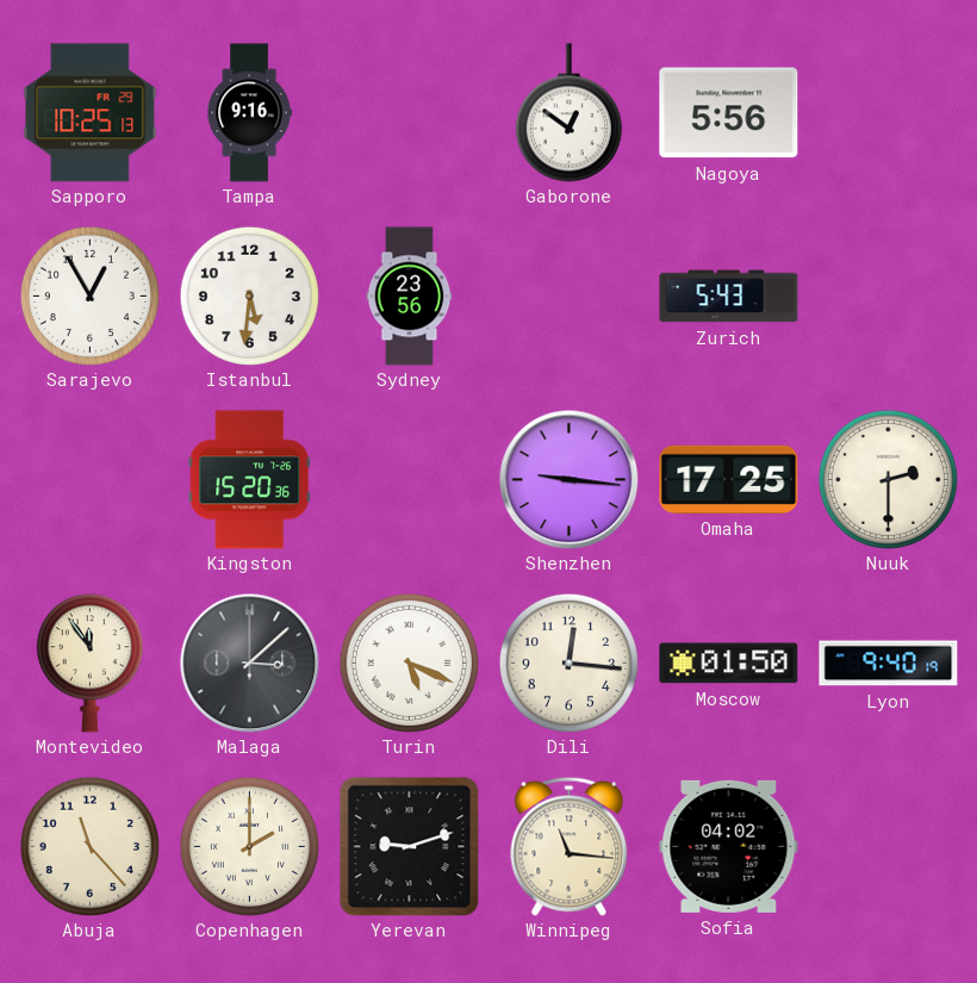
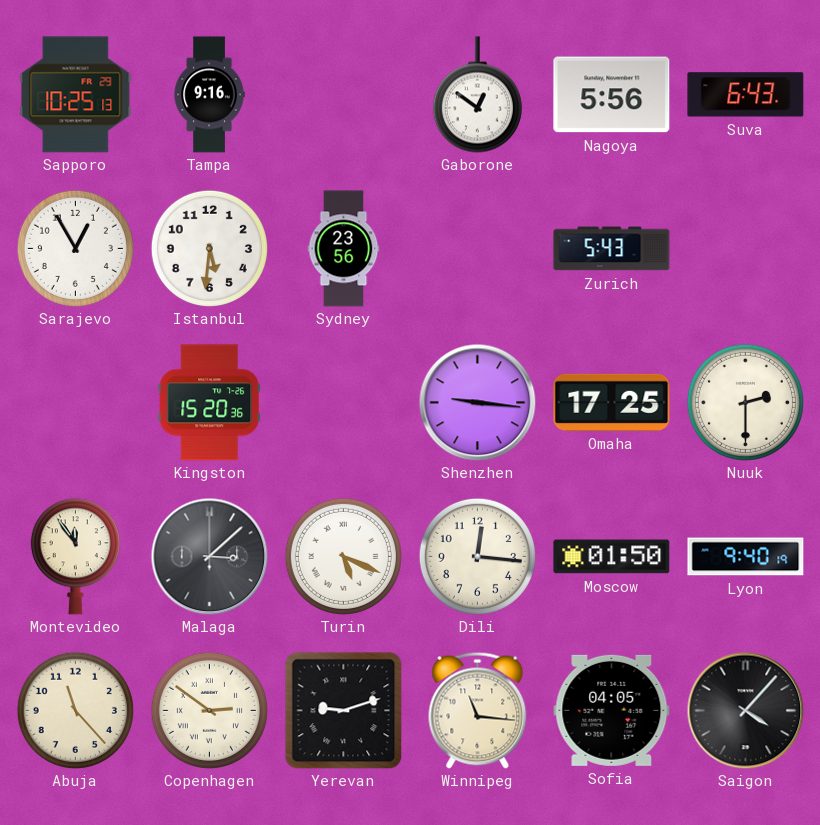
Suva: none -> 6:43 (746, 95)
Copenhagen: 2:00 -> 2:51 (209, 710)
Sofia: 04:02 -> 04:05 (612, 710)
Saigon: none -> 4:07 (745, 710)
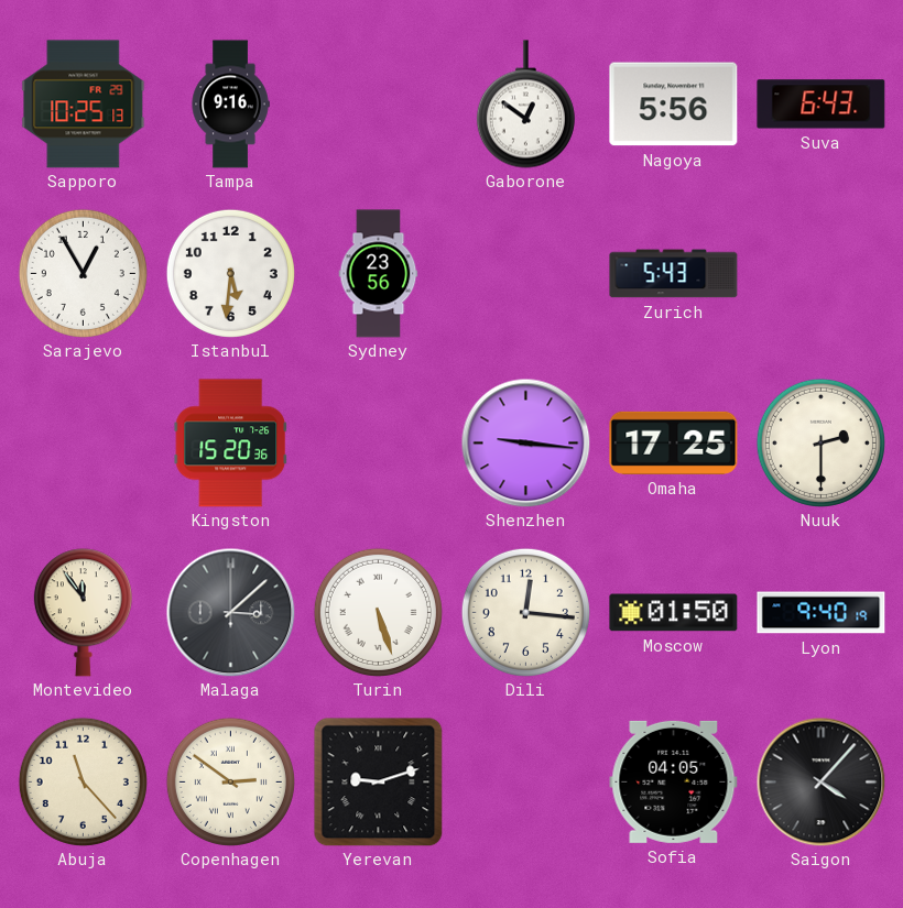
Turin: 5:19 -> 5:27 (378, 612)
Winnipeg: 11:16 -> none (478, 710)
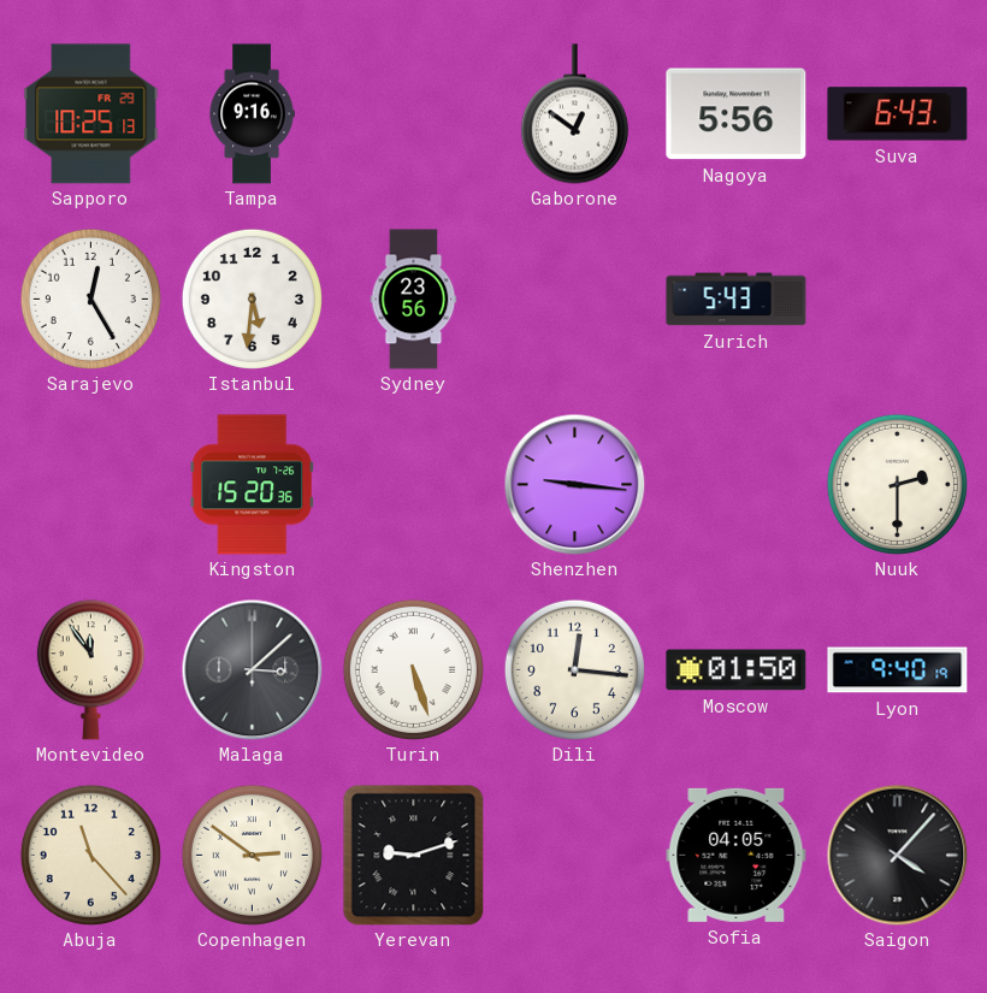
Sarajevo: 12:55 -> 12:25 (90, 299)
Omaha: 17:25 -> none (674, 442)
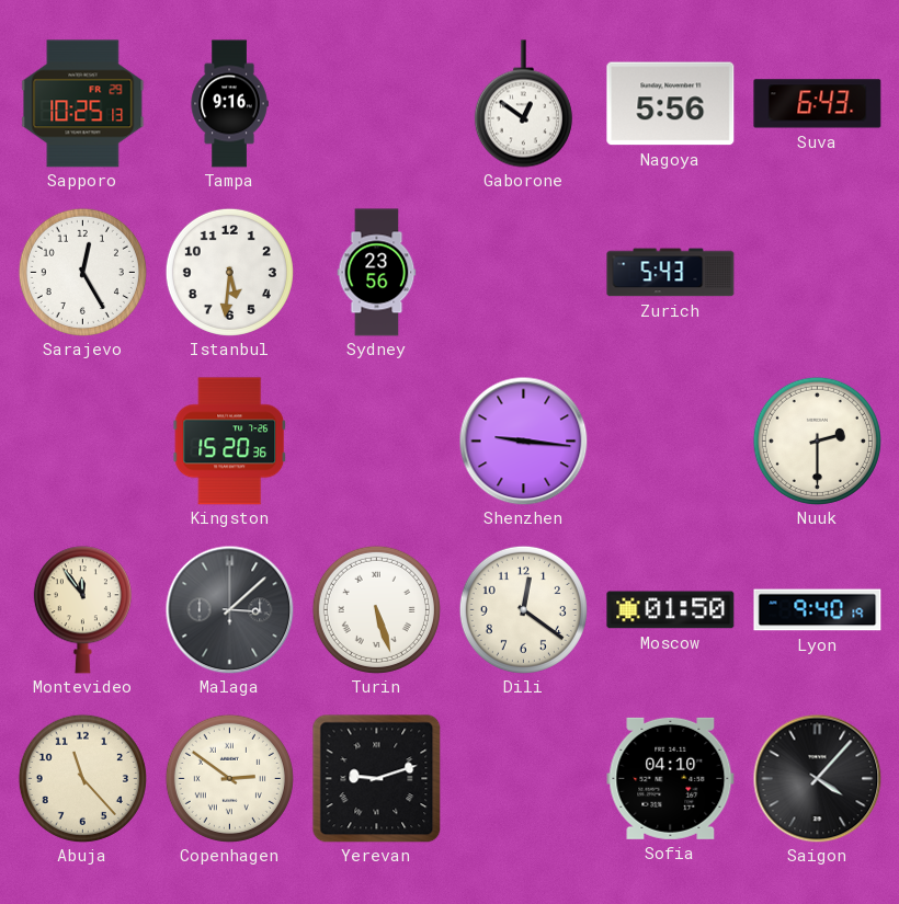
Dili: 12:16 -> 12:21 (523, 609)
Sofia: 04:05 -> 04:10 (671, 778)
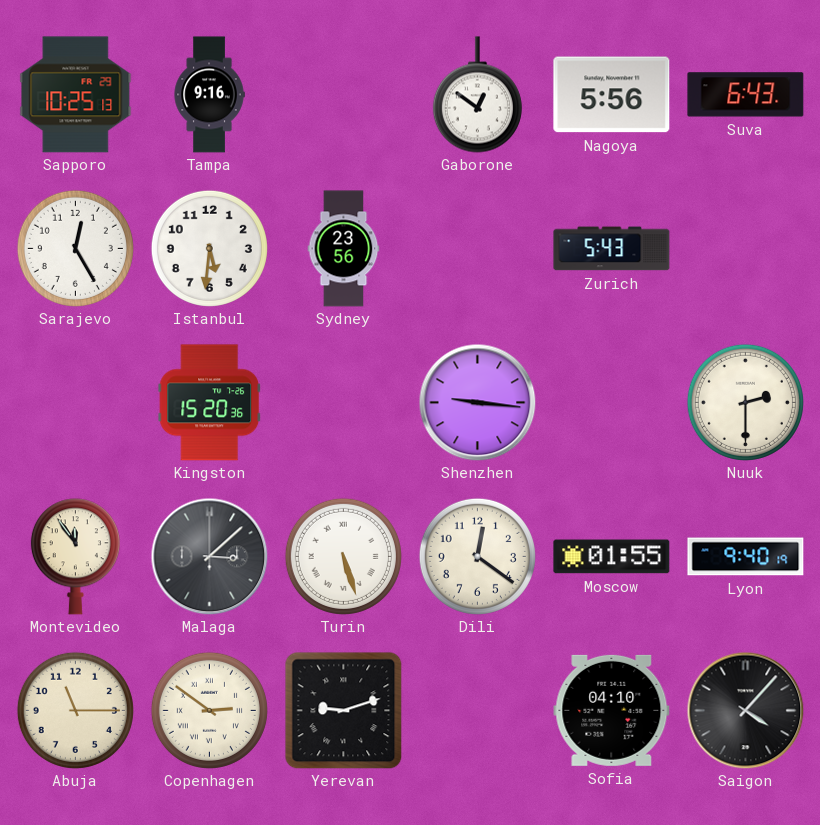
Moscow: 01:50 -> 01:55 (612, 557)
Abuja: 11:23 -> 11:15 (75, 710)
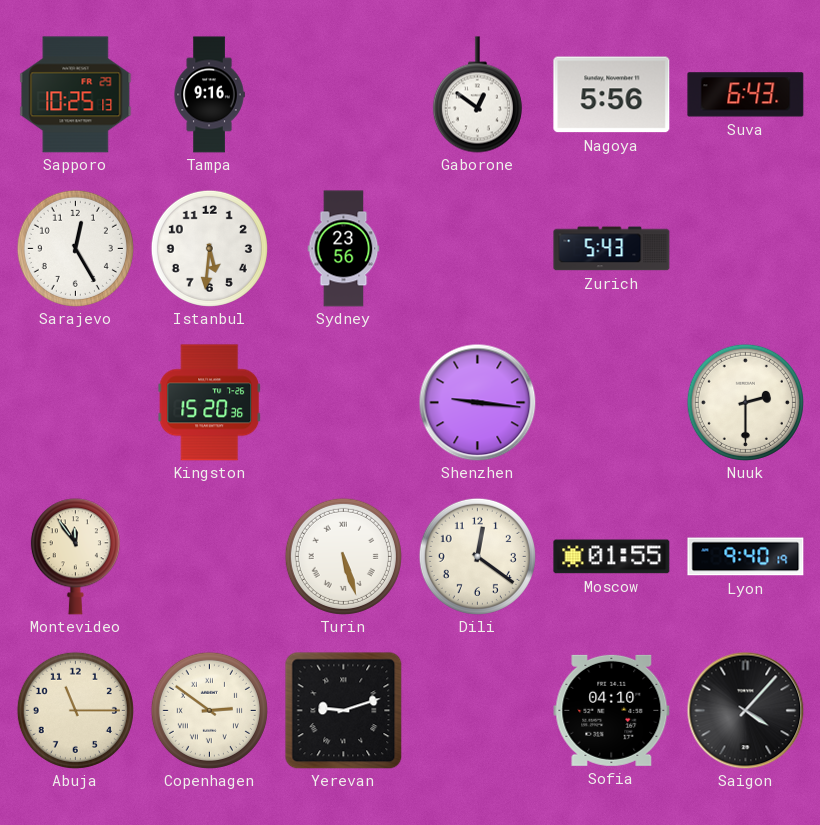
Malaga: 3:08 -> none (209, 556)
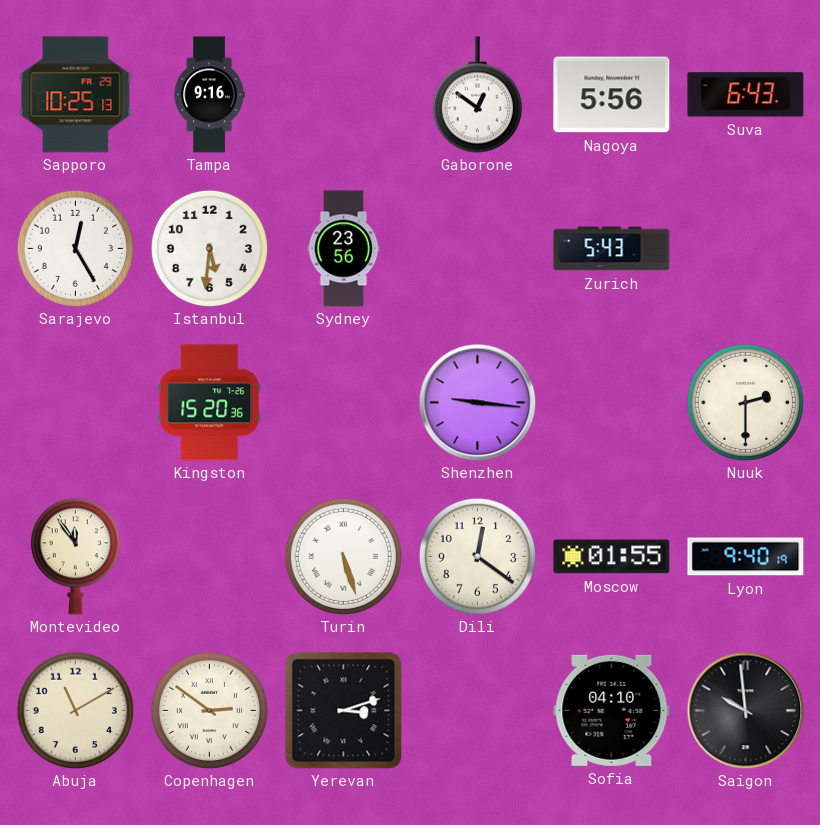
Abuja: 11:15 -> 11:10 (75, 710)
Yerevan: 9:12 -> 3:12 (343, 710)
Saigon: 4:07 -> 9:59 (745, 710)
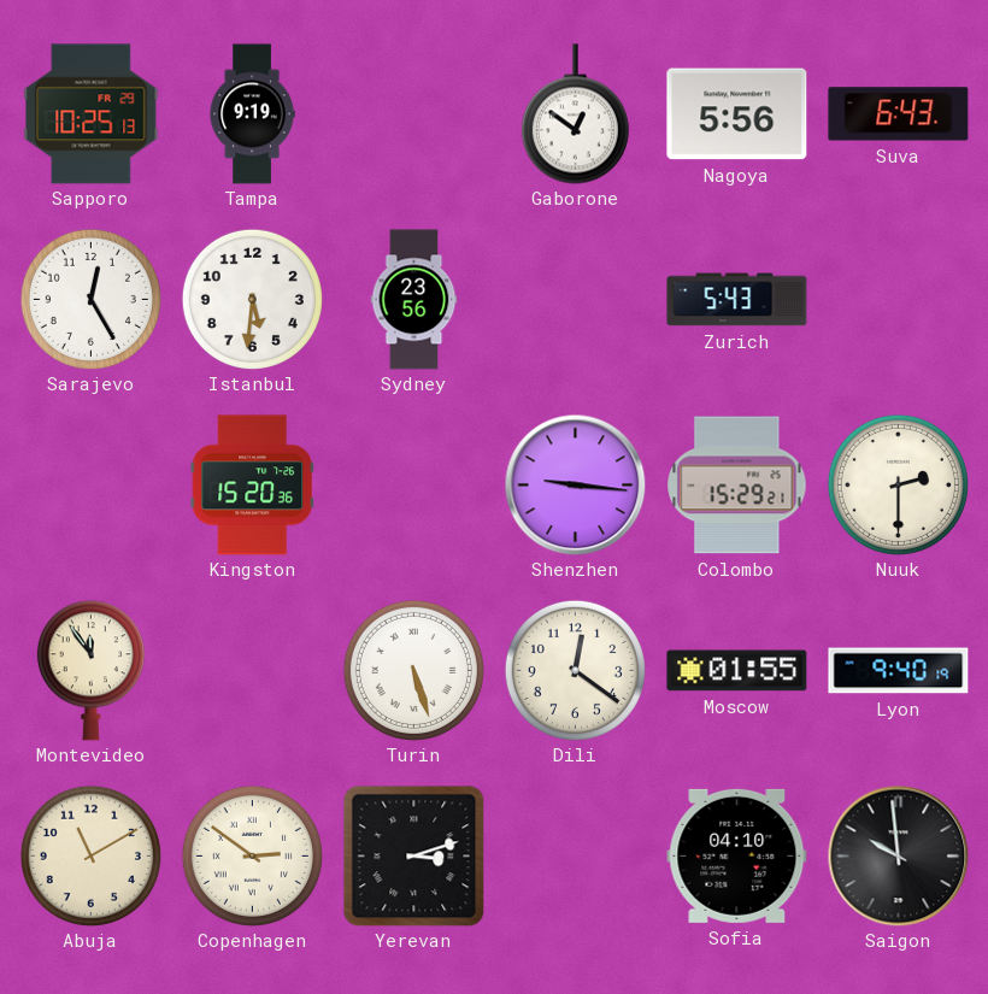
Tampa: 9:16 -> 9:19 (252, 114)
Colombo: none -> 15:29 (737, 486)
